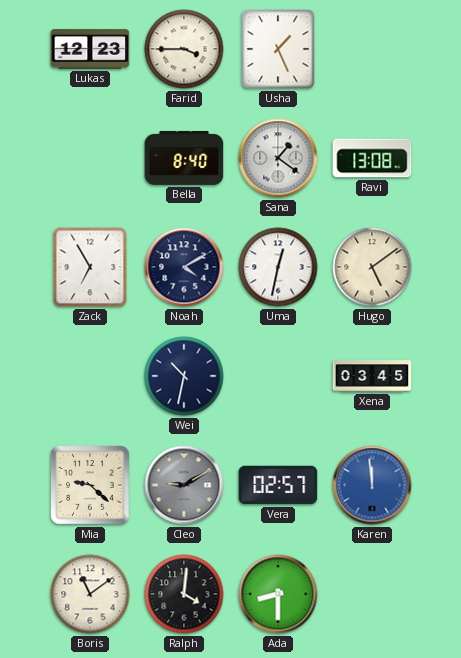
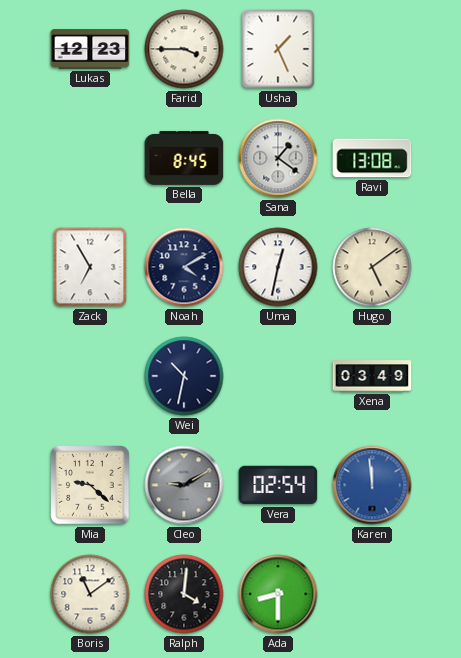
Bella: 8:40 -> 8:45 (184, 158)
Xena: 03:45 -> 03:49 (372, 376)
Vera: 02:57 -> 02:54 (278, 485)
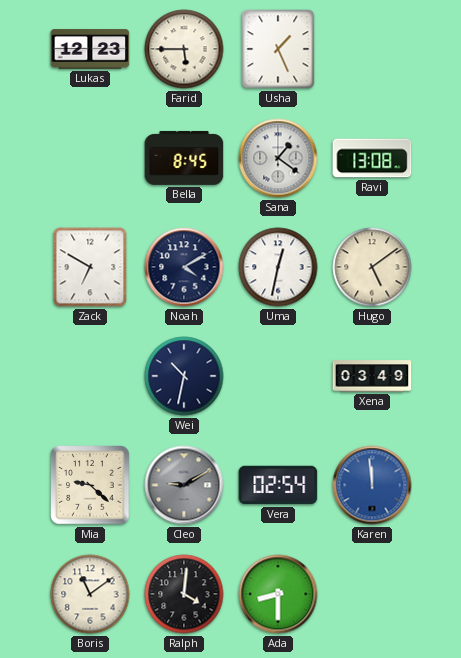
Farid: 3:45 -> 5:45 (184, 49)
Zack: 6:55 -> 6:50 (90, 267)
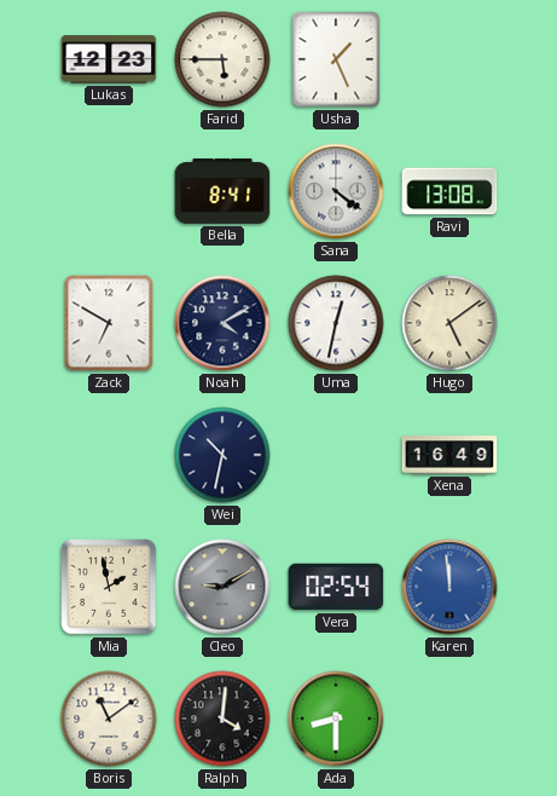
Bella: 8:45 -> 8:41 (222, 191)
Sana: 1:21 -> 4:21 (336, 191)
Xena: 03:49 -> 16:49 (449, 455)
Mia: 9:22 -> 1:58 (109, 587)
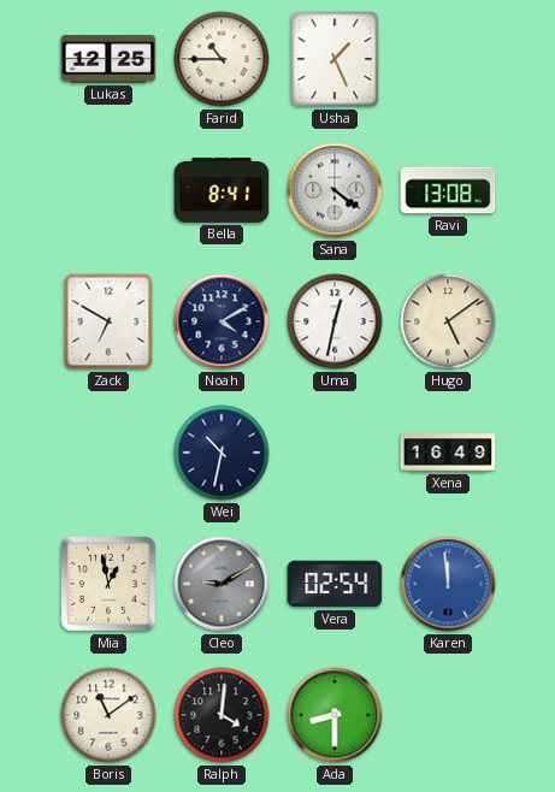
Lukas: 12:23 -> 12:25 (108, 59)
Farid: 5:45 -> 10:45 (222, 59)
Mia: 1:58 -> 12:58 (108, 584)
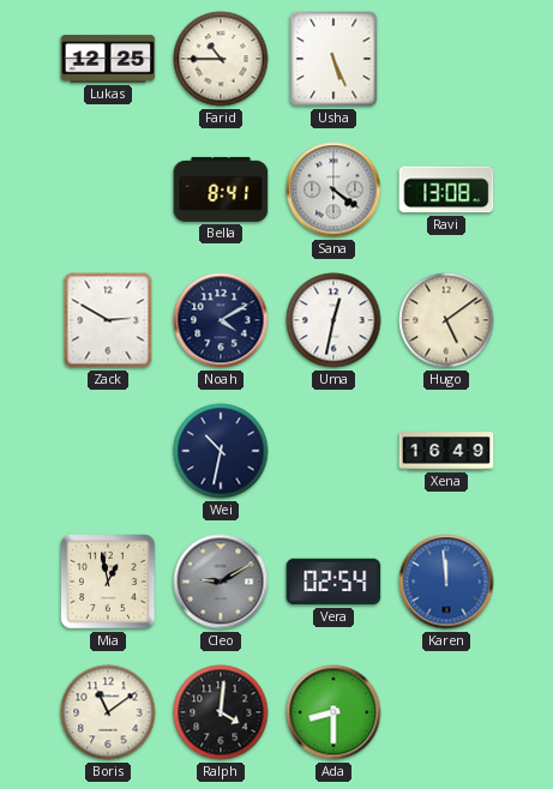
Usha: 1:26 -> 5:26 (333, 59)
Zack: 6:50 -> 2:50 (108, 320)
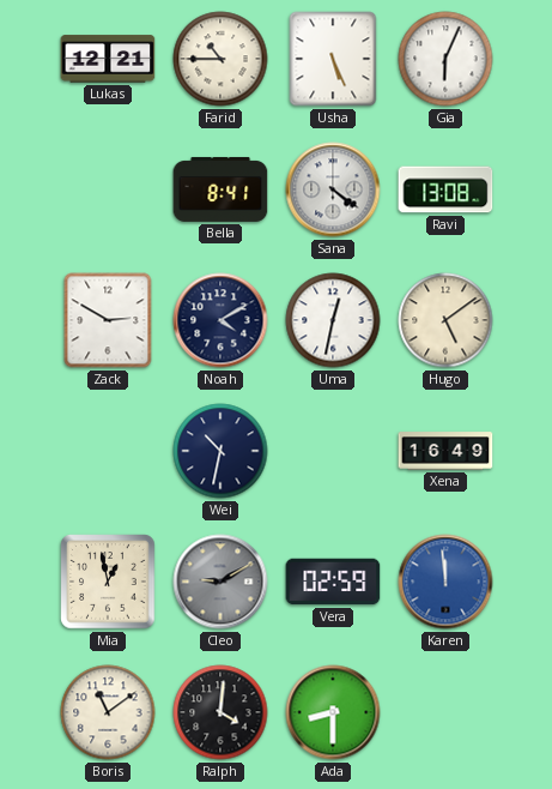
Lukas: 12:25 -> 12:21 (108, 59)
Gia: none -> 6:04 (445, 59)
Vera: 02:54 -> 02:59 (333, 582)
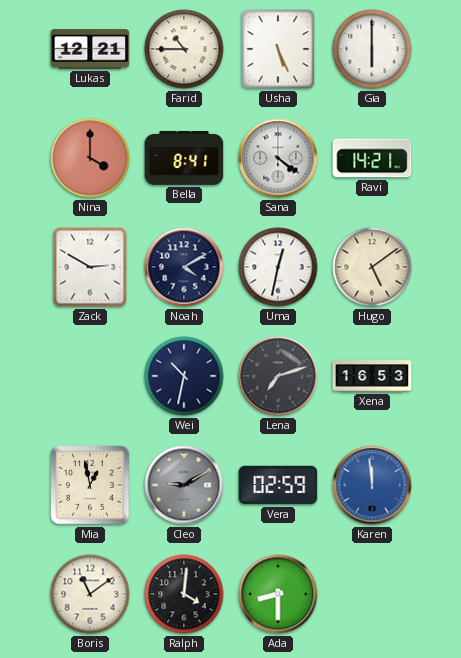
Gia: 6:04 -> 6:00 (372, 49)
Nina: none -> 4:00 (90, 158)
Ravi: 13:08 -> 14:21 (372, 158)
Lena: none -> 7:12 (278, 376)
Xena: 16:49 -> 16:53 (372, 376)
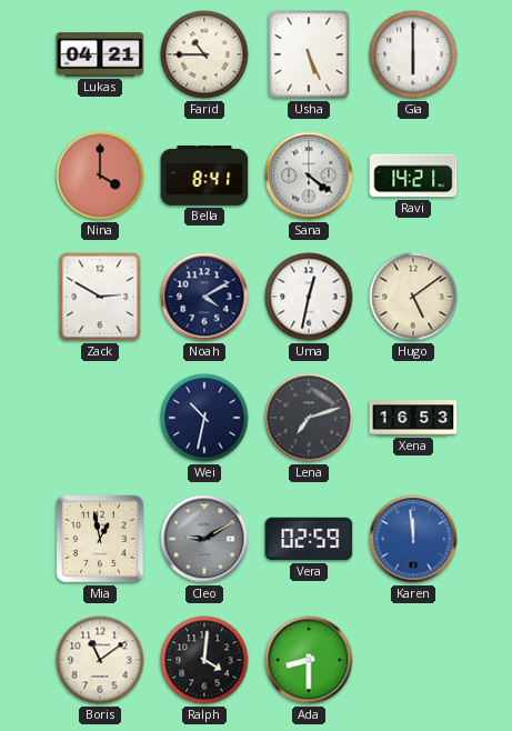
Lukas: 12:21 -> 04:21 (100, 54)
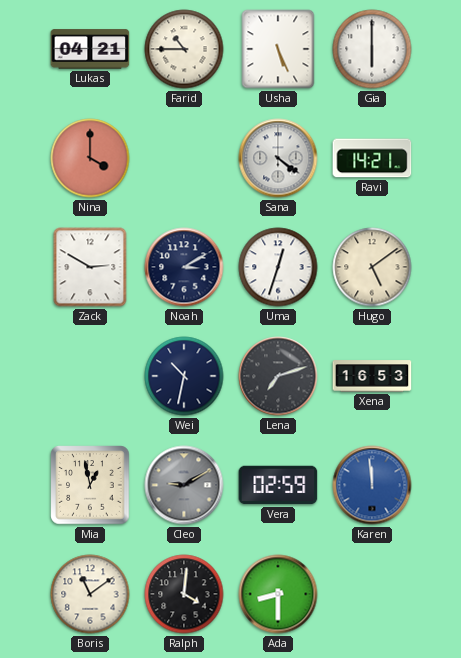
Bella: 8:41 -> none (204, 176)
Noah: 4:10 -> 3:10 (184, 267)
Uma: 12:32 -> 12:33 (278, 267)
